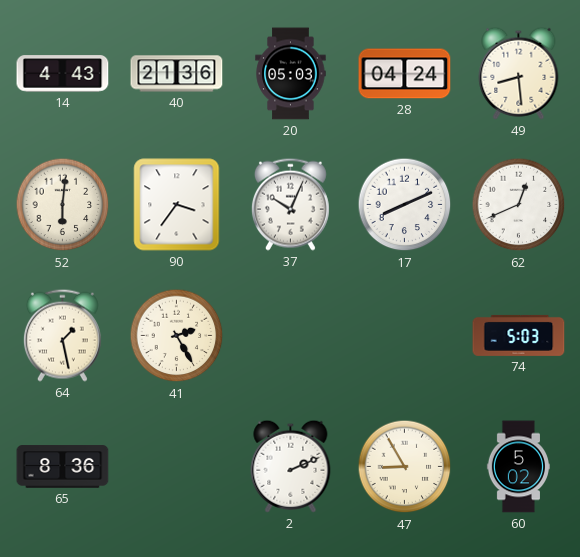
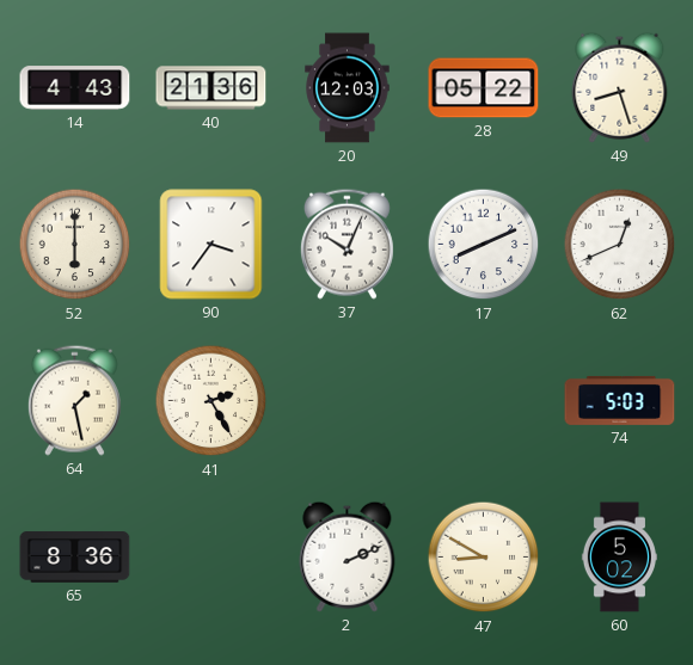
20: 05:03 -> 12:03 (348, 88)
28: 04:24 -> 05:22 (484, 88)
49: 8:29 -> 8:27 (620, 87)
52: 6:01 -> 6:00 (75, 245)
47: 8:55 -> 8:50 (484, 558)
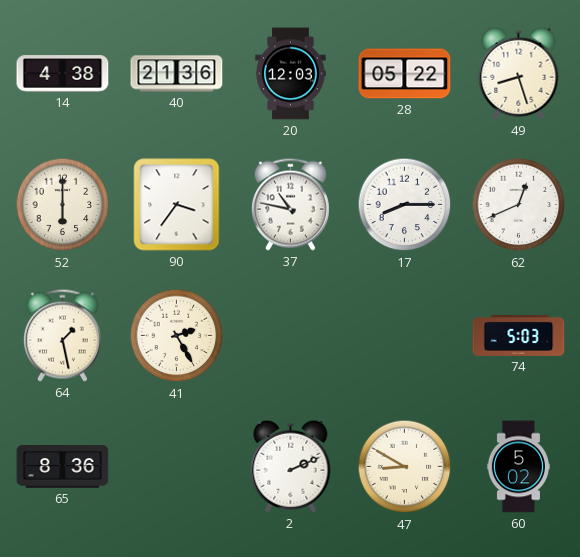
14: 4:43 -> 4:38 (63, 74)
37: 10:04 -> 10:47 (290, 204)
17: 8:11 -> 8:15 (405, 205)
